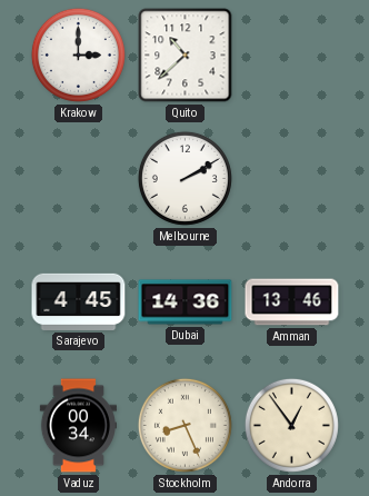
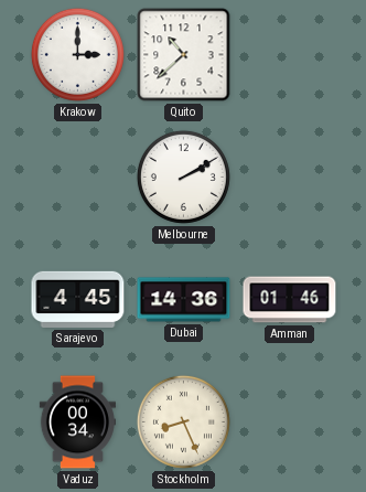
Amman: 13:46 -> 01:46 (290, 300)
Andorra: 12:54 -> none (291, 425)
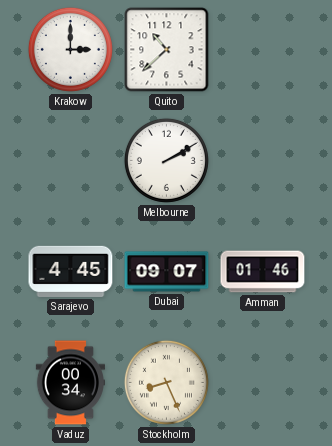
Dubai: 14:36 -> 09:07 (167, 272)
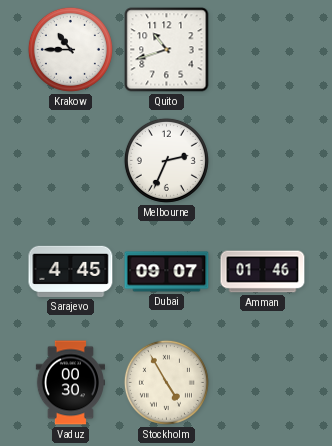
Krakow: 3:00 -> 10:45 (70, 49)
Quito: 10:38 -> 10:42 (167, 50)
Melbourne: 2:10 -> 2:34 (166, 160)
Vaduz: 00:34 -> 00:30 (70, 383)
Stockholm: 8:26 -> 4:55 (166, 382)
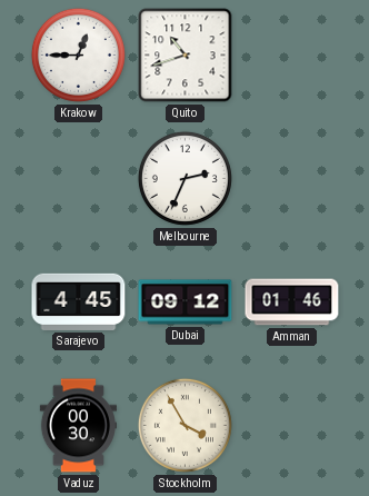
Krakow: 10:45 -> 12:45 (78, 54)
Dubai: 09:07 -> 09:12 (186, 302)
Stockholm: 4:55 -> 3:55 (184, 425)
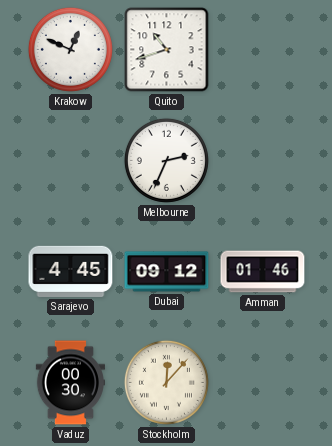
Krakow: 12:45 -> 12:49 (70, 49)
Stockholm: 3:55 -> 12:07 (166, 382)
